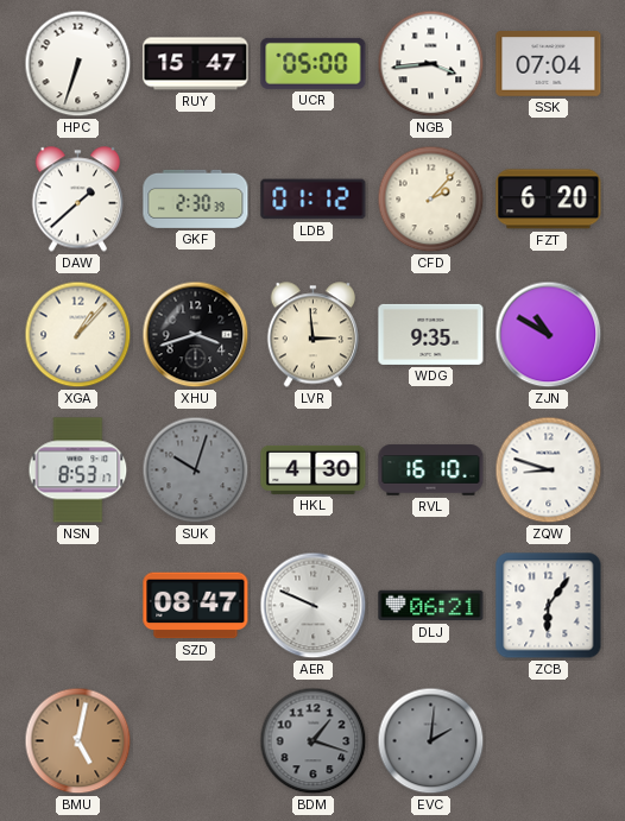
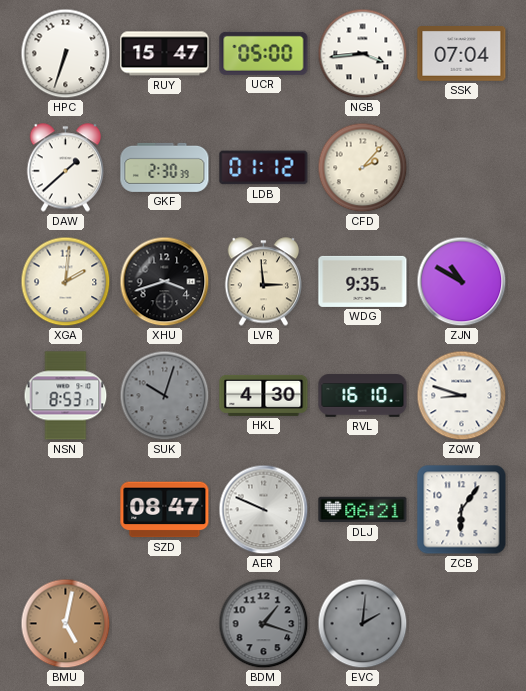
FZT: 6:20 -> none (549, 200)
XGA: 1:07 -> 2:01 (66, 282)
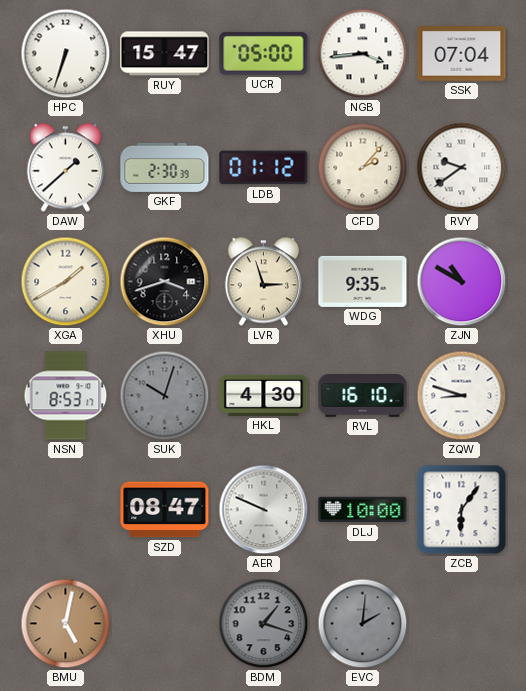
RVY: none -> 9:39 (462, 168)
XGA: 2:01 -> 1:40 (66, 282)
LVR: 2:59 -> 2:57 (264, 282)
DLJ: 06:21 -> 10:00 (363, 510)
